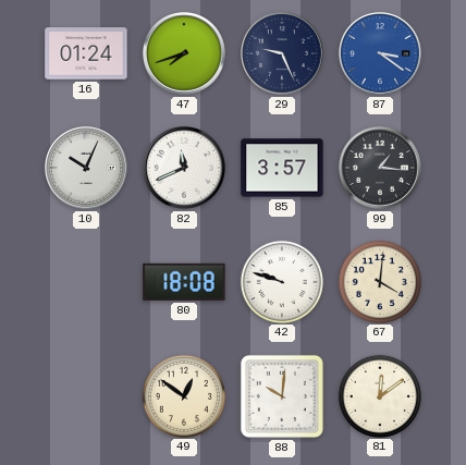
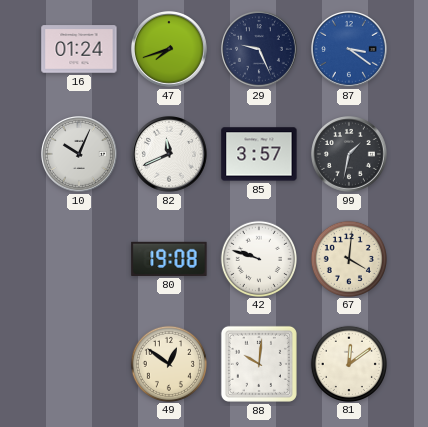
99: 1:16 -> 1:32 (350, 155)
80: 18:08 -> 19:08 (169, 259)
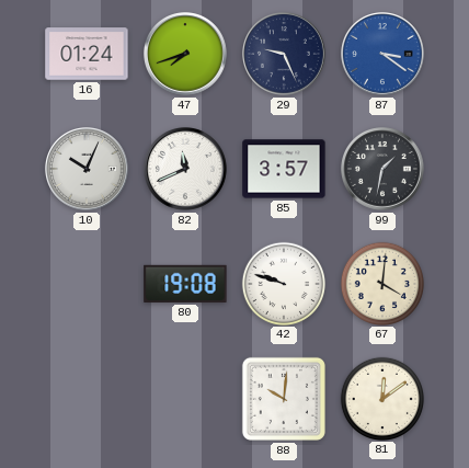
49: 12:51 -> none (168, 363)
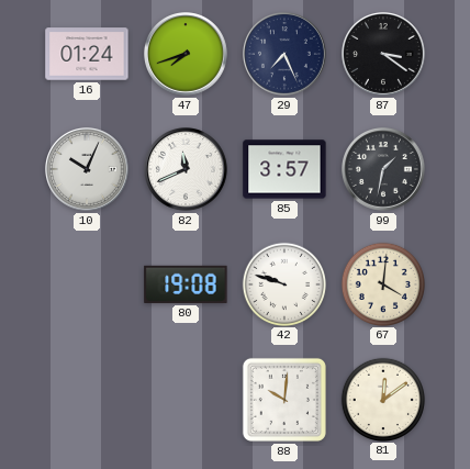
29: 9:26 -> 7:26 (286, 55)
87 dial: blue -> black (384, 55)
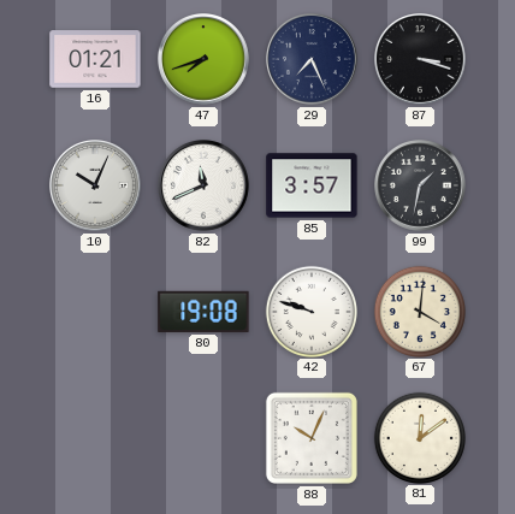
16: 01:24 -> 01:21 (95, 59)
87: 3:21 -> 3:18 (421, 60)
88: 10:01 -> 10:04 (312, 438)
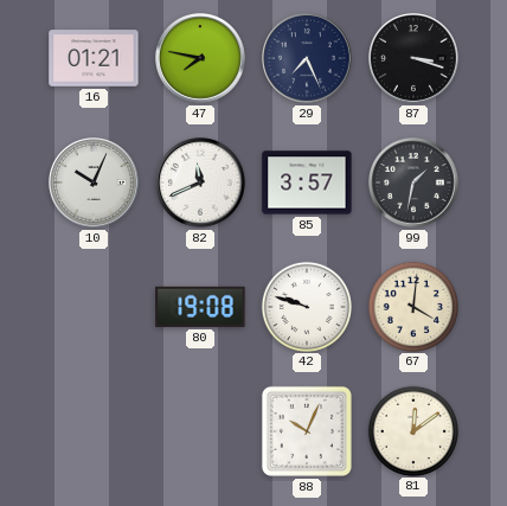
47: 7:42 -> 7:47 (201, 59)
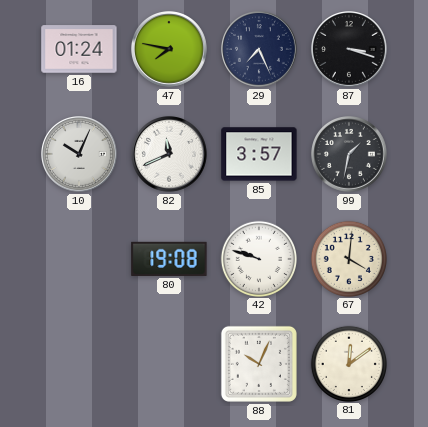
16: 01:21 -> 01:24 (79, 49)
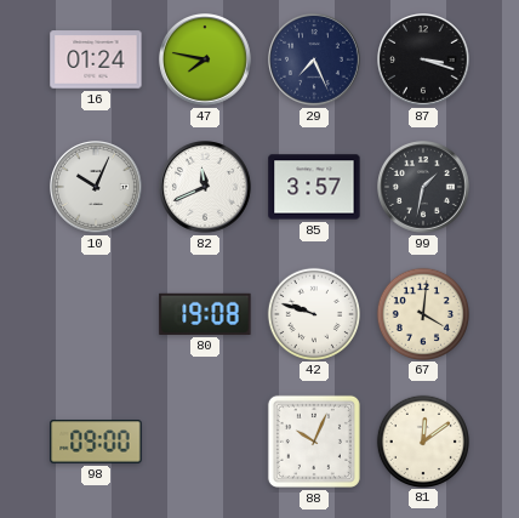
98: none -> 09:00 (96, 442)
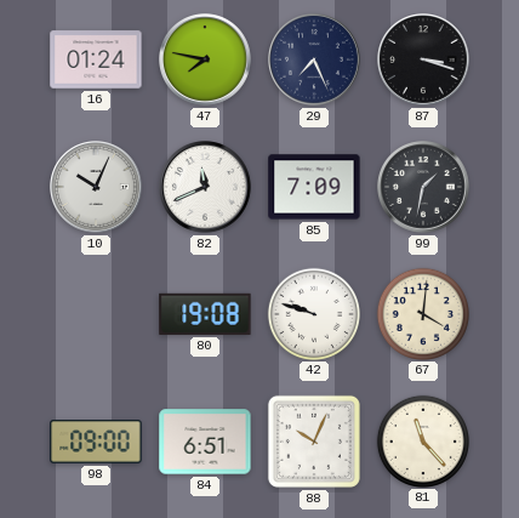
85: 3:57 -> 7:09 (314, 187)
84: none -> 6:51 (205, 442)
81: 12:09 -> 11:23 (422, 440)
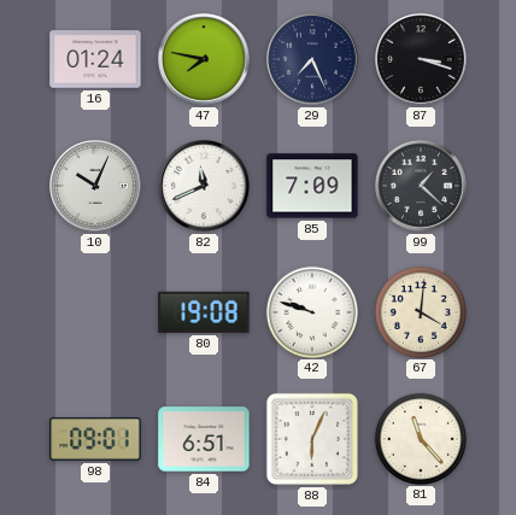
99: 1:32 -> 1:22 (422, 187)
98: 09:00 -> 09:01 (95, 439)
88: 10:04 -> 6:04 (312, 439)
